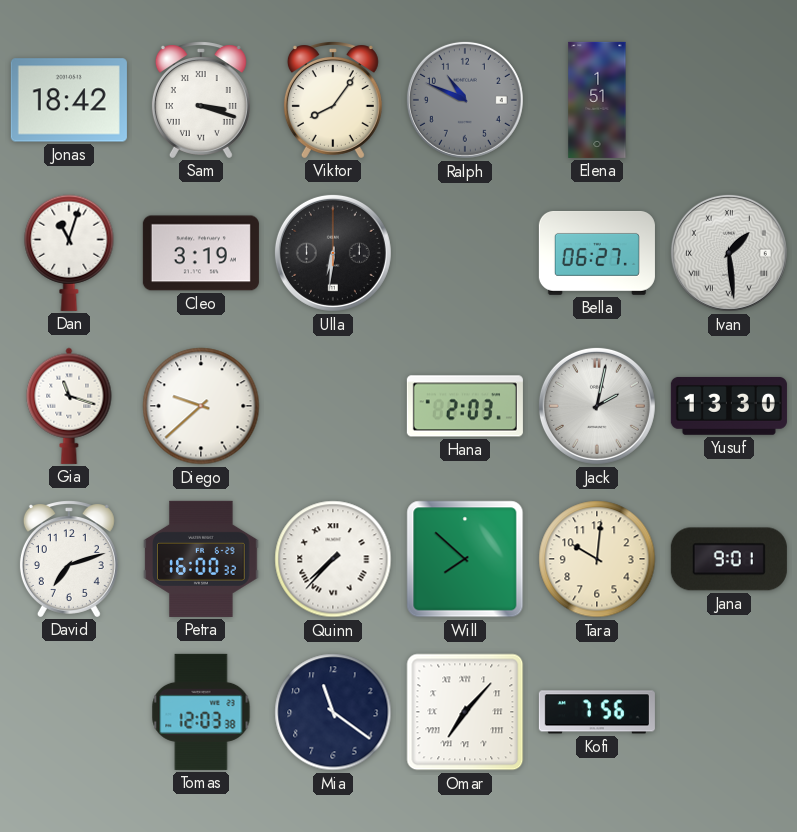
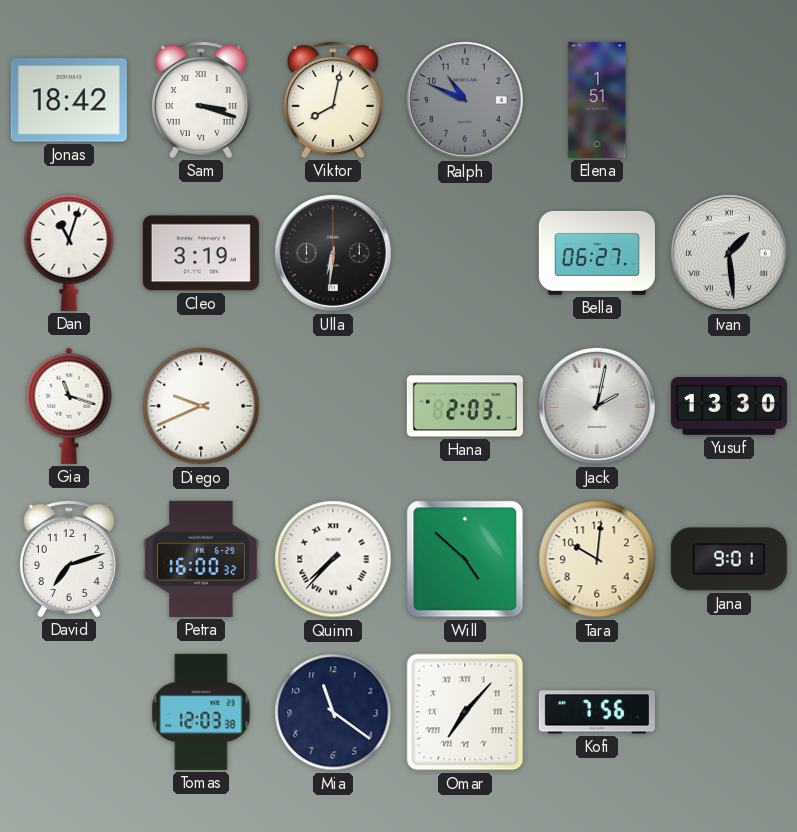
Viktor: 8:06 -> 8:02 (333, 100)
Diego: 9:38 -> 9:41 (201, 406)
Will: 7:52 -> 4:52 (465, 559)
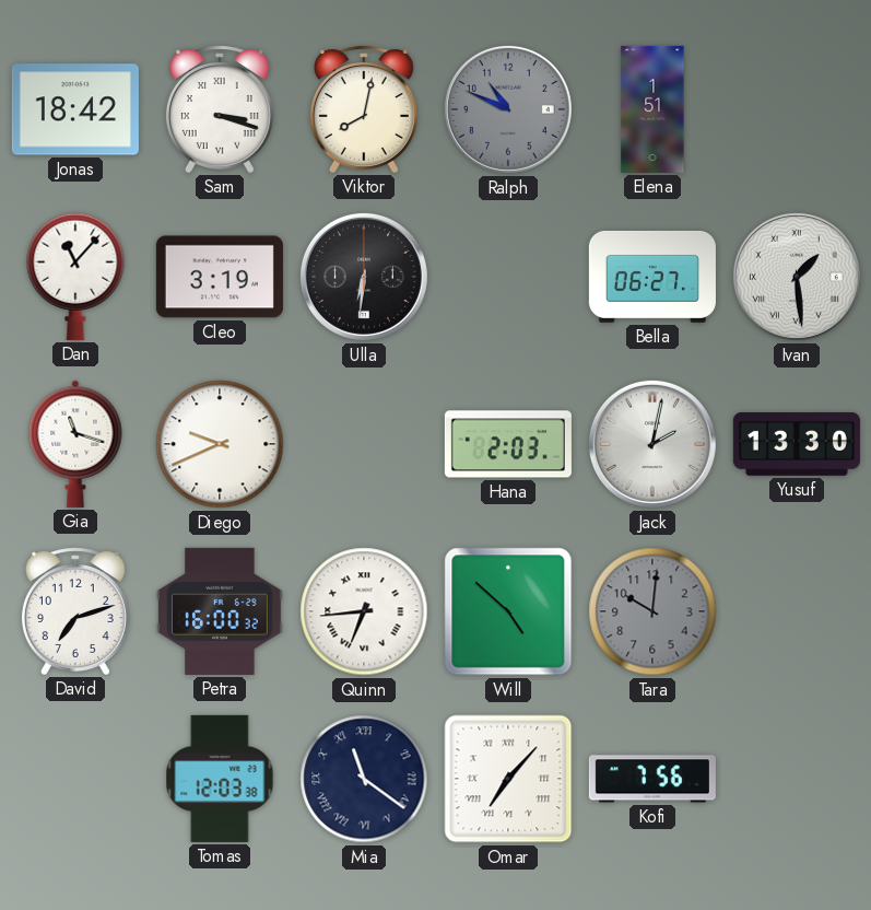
Dan: 11:03 -> 11:07 (75, 277)
Quinn: 7:37 -> 6:44 (364, 611)
Tara dial: cream -> grey (652, 611)
Jana: 9:01 -> none (729, 559)
Mia numerals: Arabic -> Roman (364, 779)
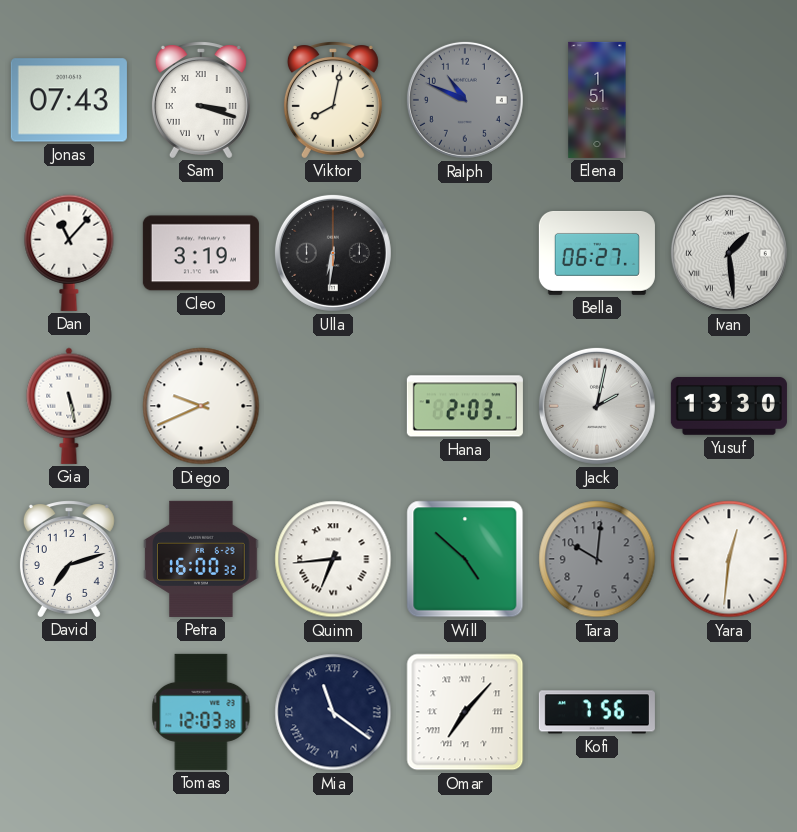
Jonas: 18:42 -> 07:43 (69, 100)
Gia: 11:18 -> 5:28 (69, 406)
Yara: none -> 12:31 (729, 559)
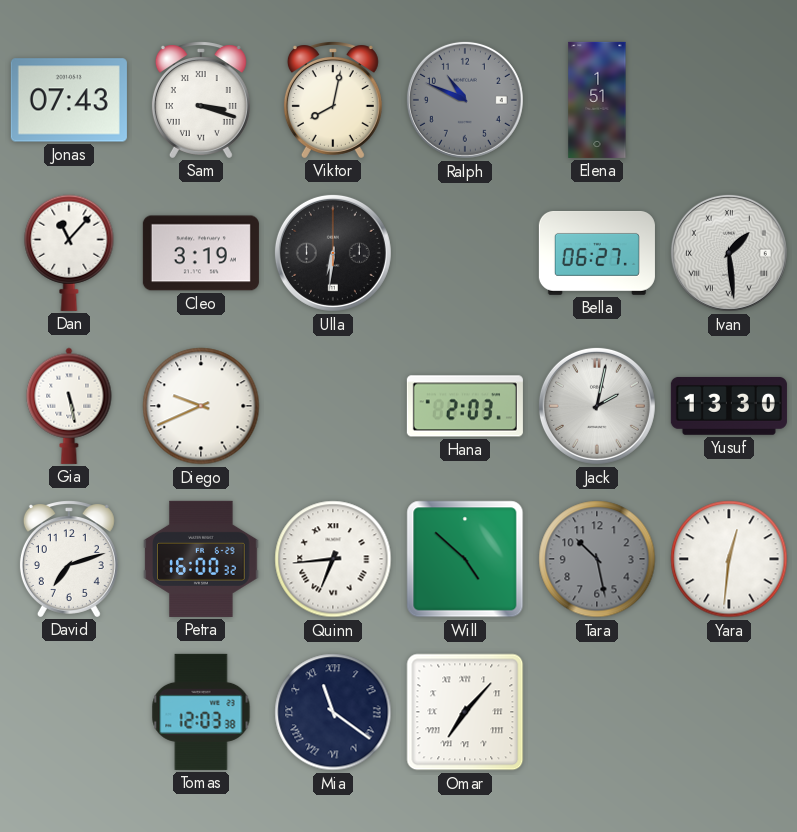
Tara: 10:01 -> 10:28 (597, 559)
Kofi: 7:56 -> none (597, 712)
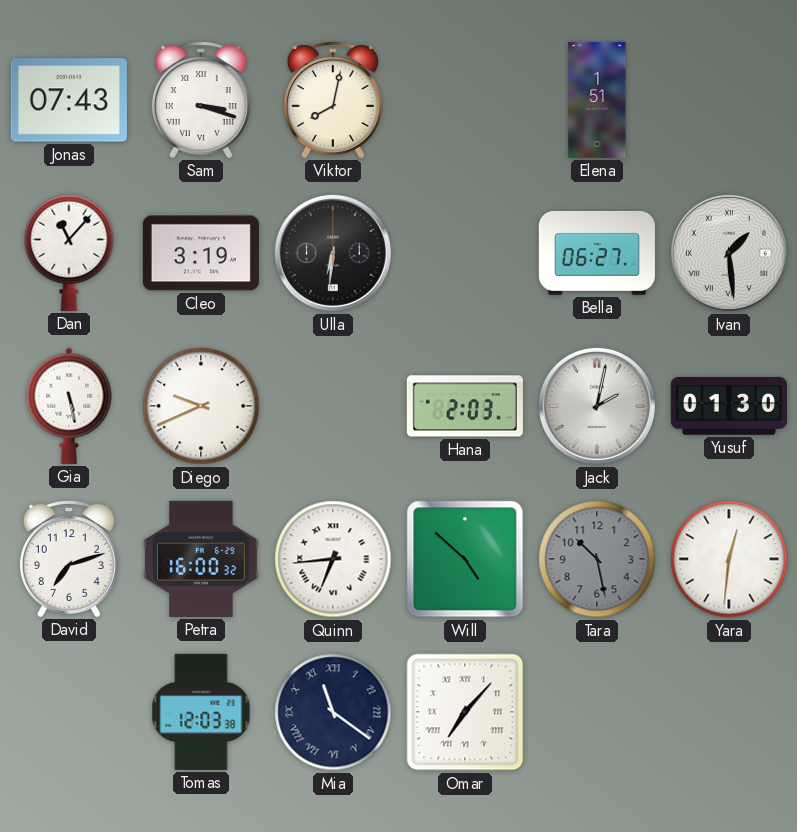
Ralph: 10:49 -> none (465, 100)
Yusuf: 13:30 -> 01:30 (729, 406)
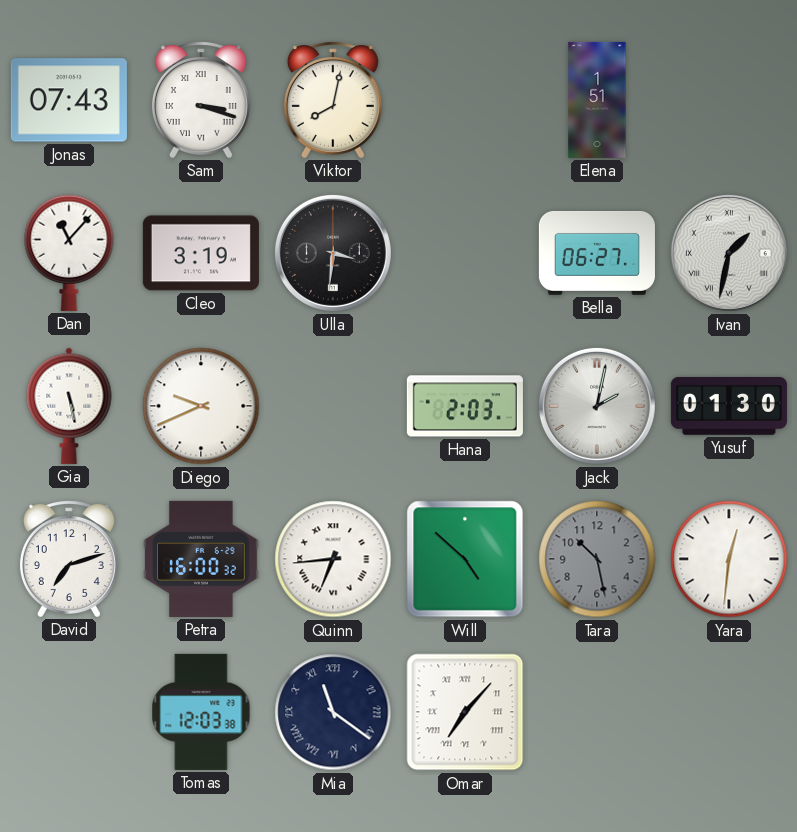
Ulla: 6:31 -> 3:31 (333, 253)
Ivan: 1:29 -> 1:32 (729, 253)
